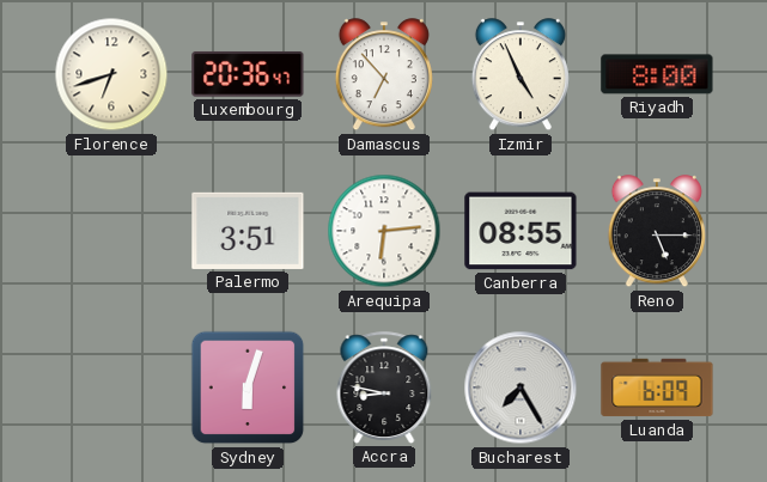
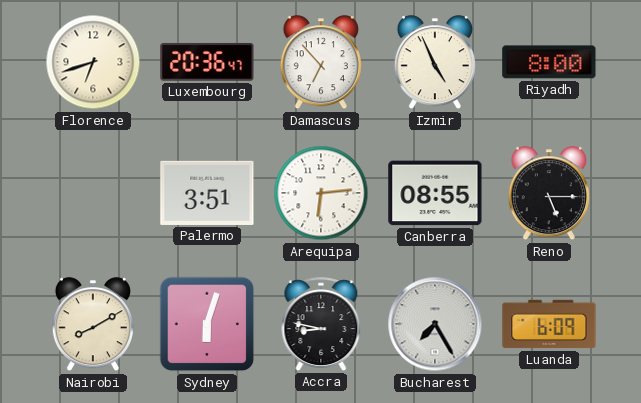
Nairobi: none -> 8:10 (93, 325)
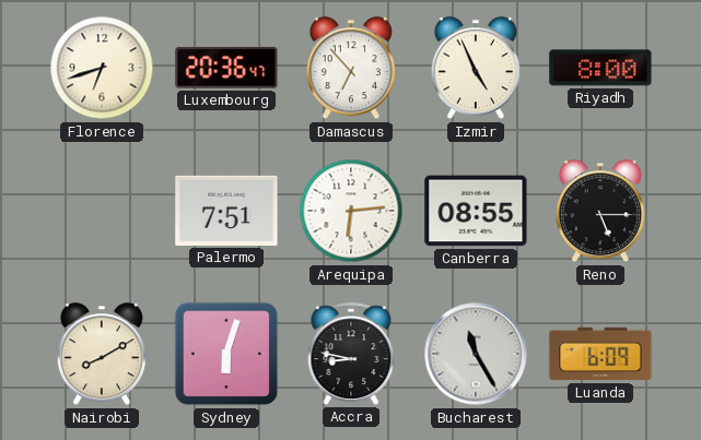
Palermo: 3:51 -> 7:51 (226, 211)
Bucharest: 7:25 -> 11:25 (476, 354)
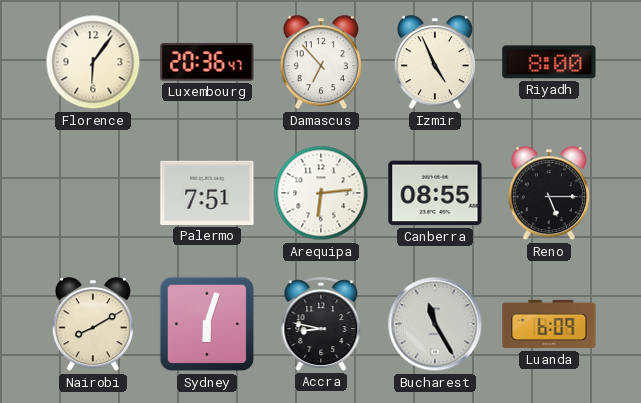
Florence: 6:42 -> 6:06 (93, 62)
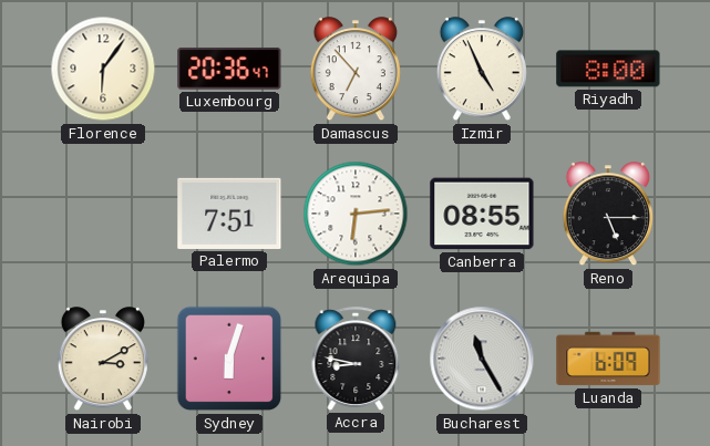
Nairobi: 8:10 -> 3:10 (103, 360)
